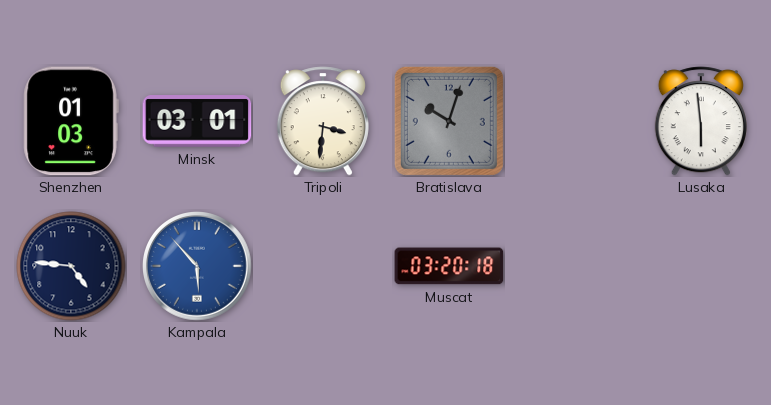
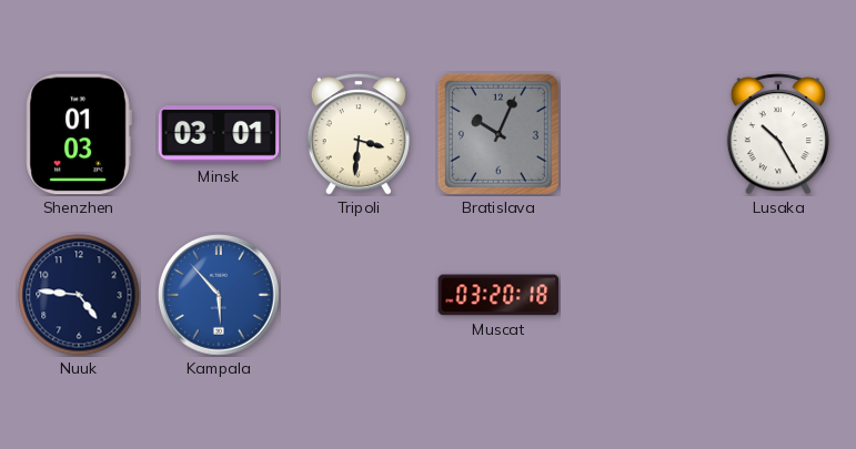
Bratislava: 10:03 -> 10:04 (499, 134)
Lusaka: 5:59 -> 10:25 (778, 134)
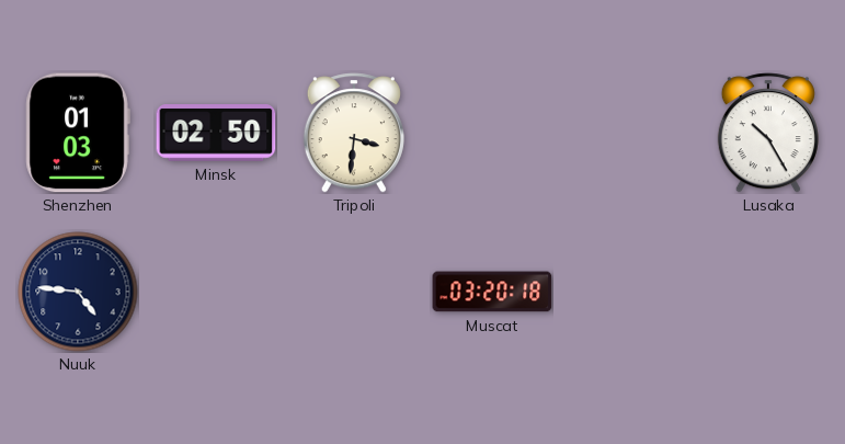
Minsk: 03:01 -> 02:50 (216, 133)
Bratislava: 10:04 -> none (499, 134)
Kampala: 5:53 -> none (219, 295)
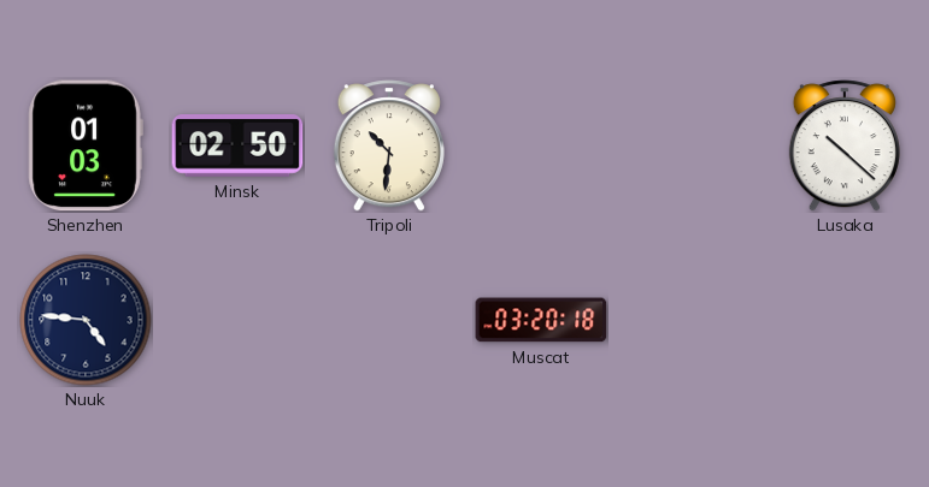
Tripoli: 3:31 -> 10:31 (389, 145)
Lusaka: 10:25 -> 10:22 (845, 145)
